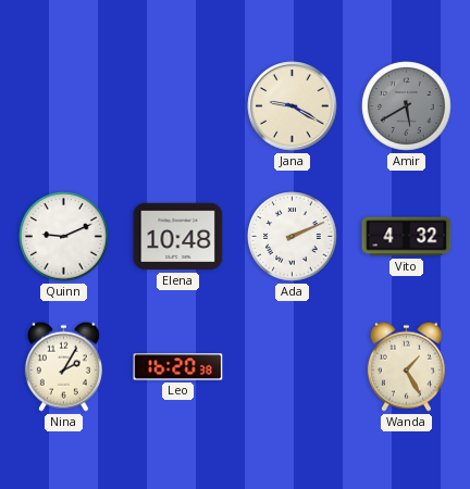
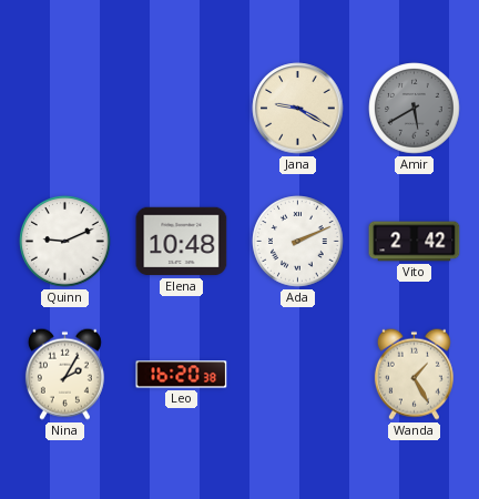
Vito: 4:32 -> 2:42 (415, 242)
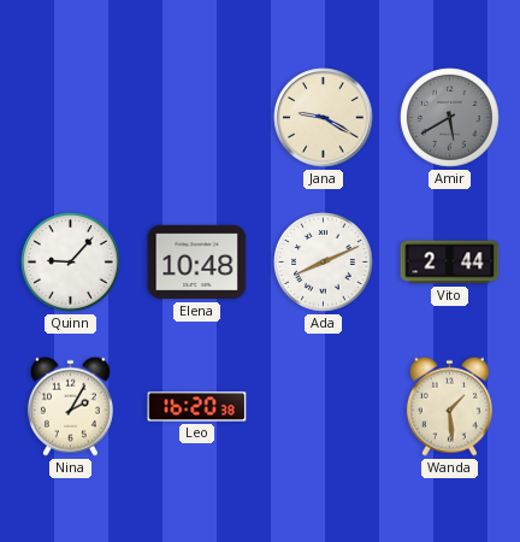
Quinn: 9:11 -> 9:07 (71, 263)
Ada: 2:11 -> 8:11 (324, 263)
Vito: 2:42 -> 2:44 (450, 263)
Wanda: 1:25 -> 1:29 (449, 406)
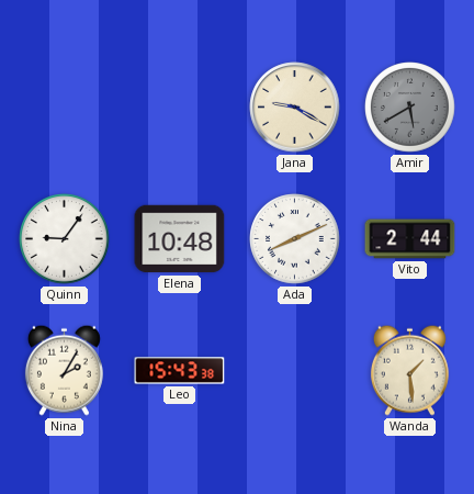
Quinn: 9:07 -> 9:06 (65, 239)
Leo: 16:20 -> 15:43 (180, 371)
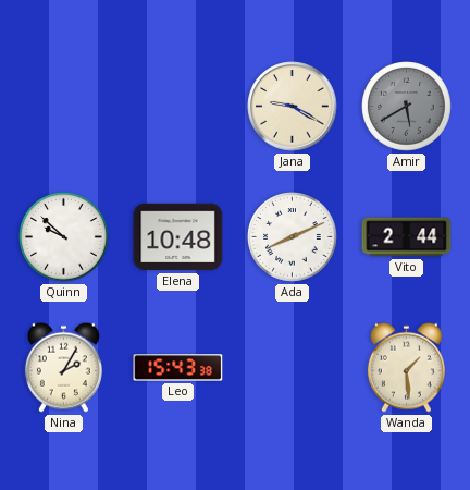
Quinn: 9:06 -> 9:52 (64, 237)
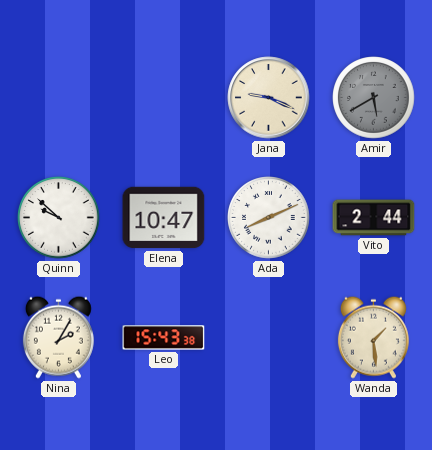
Jana: 9:20 -> 9:19 (269, 98)
Elena: 10:48 -> 10:47 (164, 218)
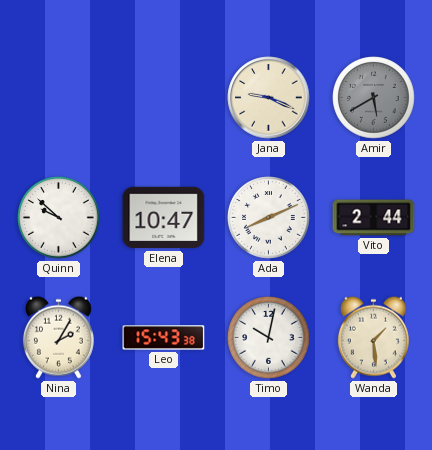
Timo: none -> 10:02 (269, 338)
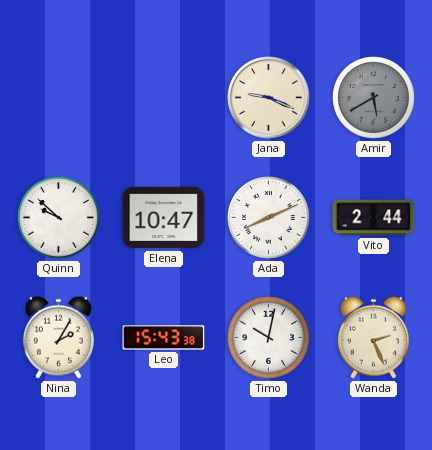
Wanda: 1:29 -> 2:26 (373, 337)
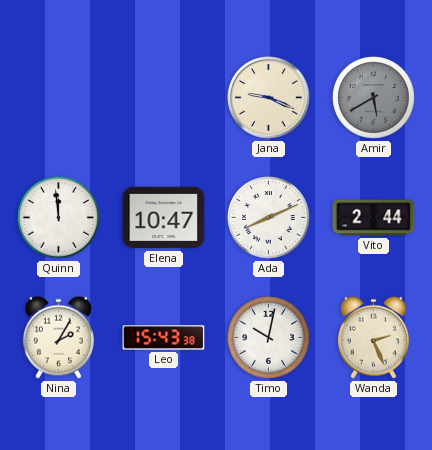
Quinn: 9:52 -> 11:59 (59, 218)
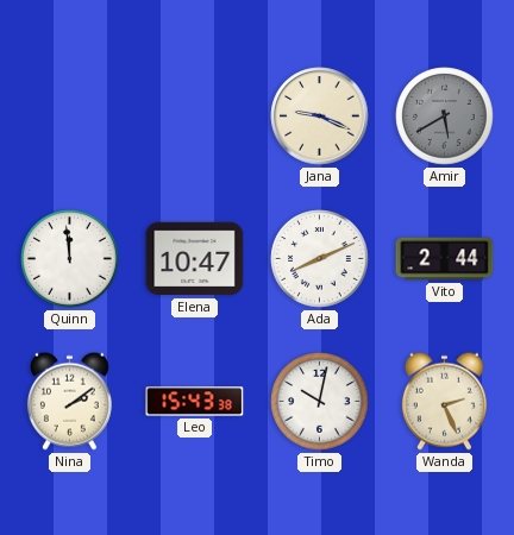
Nina: 2:05 -> 2:09 (69, 401)
